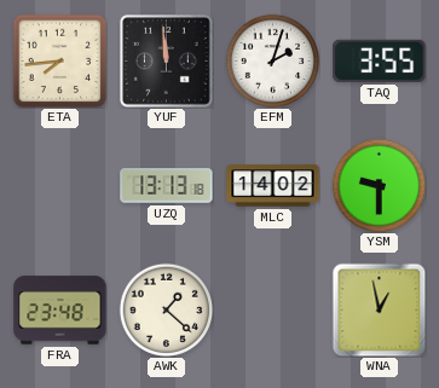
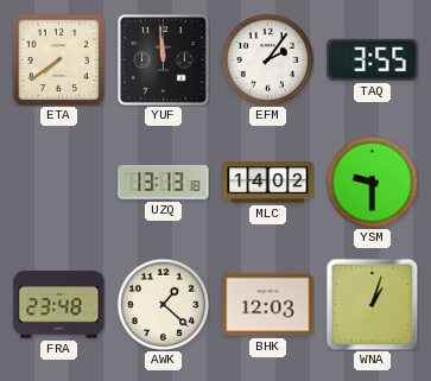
ETA: 7:44 -> 7:39 (58, 59)
EFM: 2:03 -> 2:06 (267, 59)
BHK: none -> 12:03 (268, 305)
WNA: 12:58 -> 1:03 (372, 304)
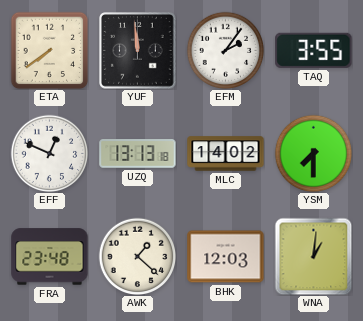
EFF: none -> 12:49 (49, 153)
YSM: 9:30 -> 7:30 (313, 153)
WNA: 1:03 -> 1:01 (313, 256)
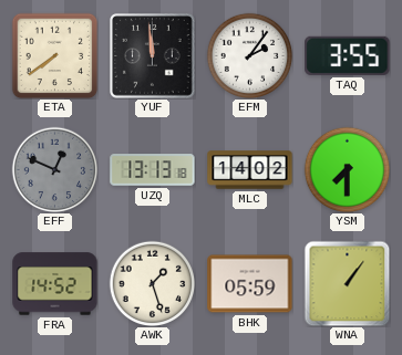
EFF dial: white -> grey (54, 169)
FRA: 23:48 -> 14:52 (55, 284)
AWK: 1:22 -> 1:27 (152, 283)
BHK: 12:03 -> 05:59 (250, 284)
WNA: 1:01 -> 1:06 (347, 283)
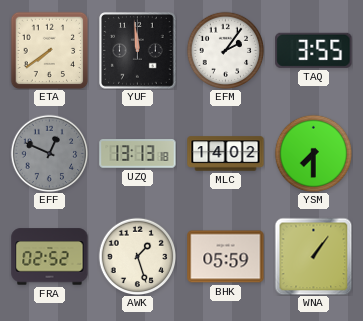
FRA: 14:52 -> 02:52 (50, 257)
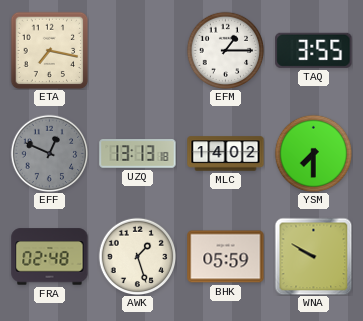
ETA: 7:39 -> 7:17 (49, 50)
YUF: 11:59 -> none (138, 51)
EFM: 2:06 -> 1:15 (225, 50)
FRA: 02:52 -> 02:48 (50, 257)
WNA: 1:06 -> 9:50 (313, 256)
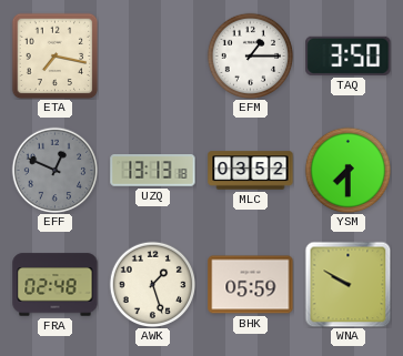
TAQ: 3:55 -> 3:50 (349, 55)
MLC: 14:02 -> 03:52 (251, 171)
